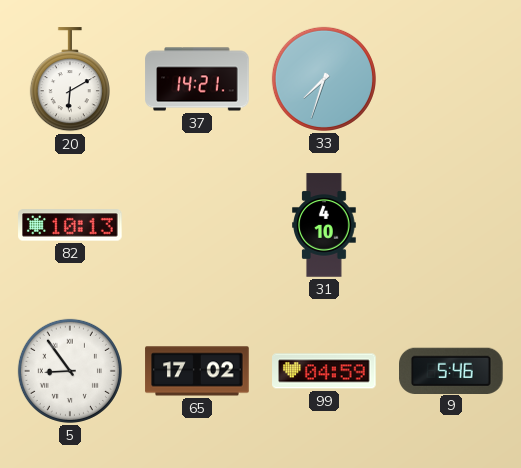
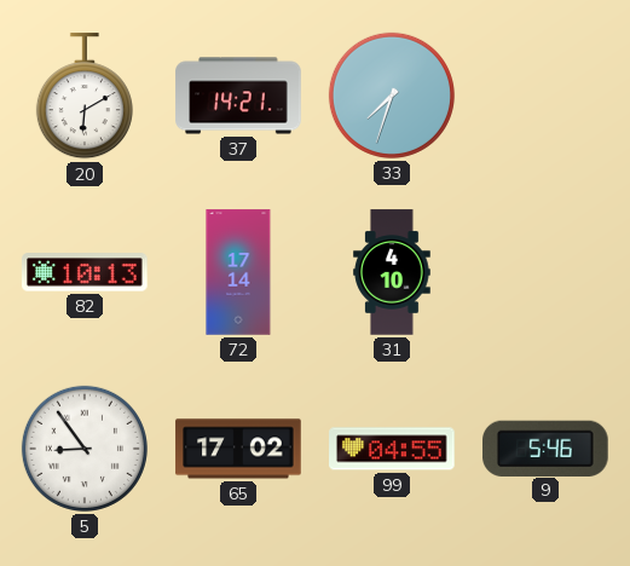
72: none -> 17:14 (238, 272)
99: 04:59 -> 04:55 (392, 449)
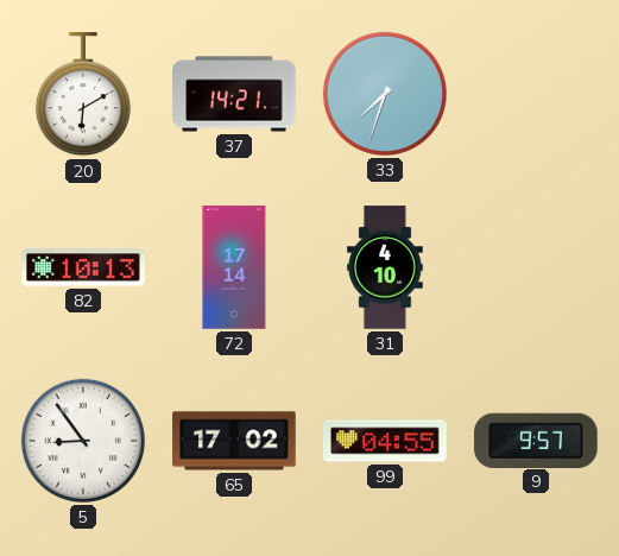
9: 5:46 -> 9:57 (537, 440)
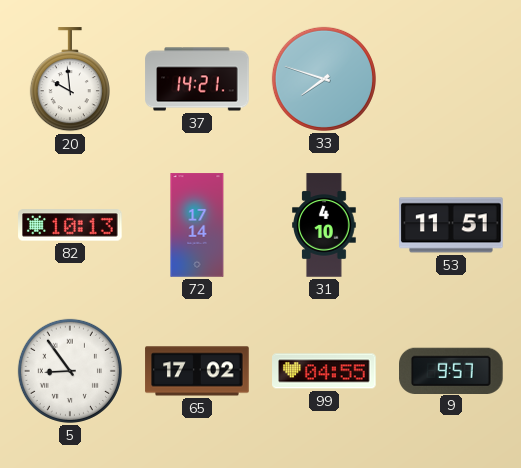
20: 6:10 -> 9:59 (70, 80)
33: 7:33 -> 7:48 (324, 79)
53: none -> 11:51 (451, 225)
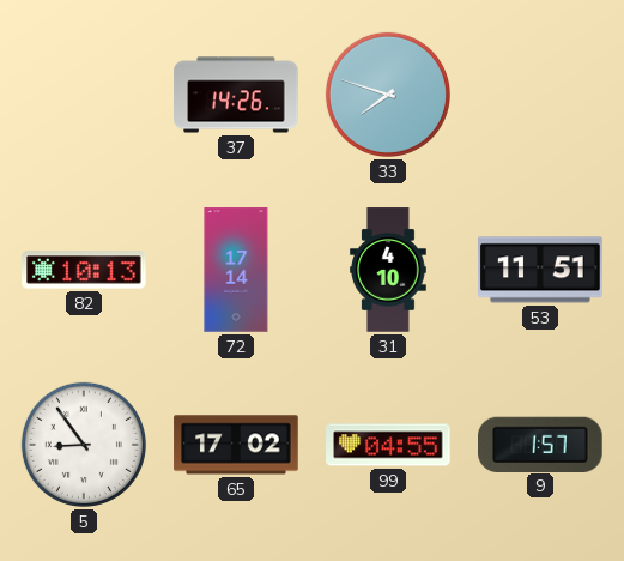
20: 9:59 -> none (70, 80)
37: 14:21 -> 14:26 (236, 95)
9: 9:57 -> 1:57 (541, 444)
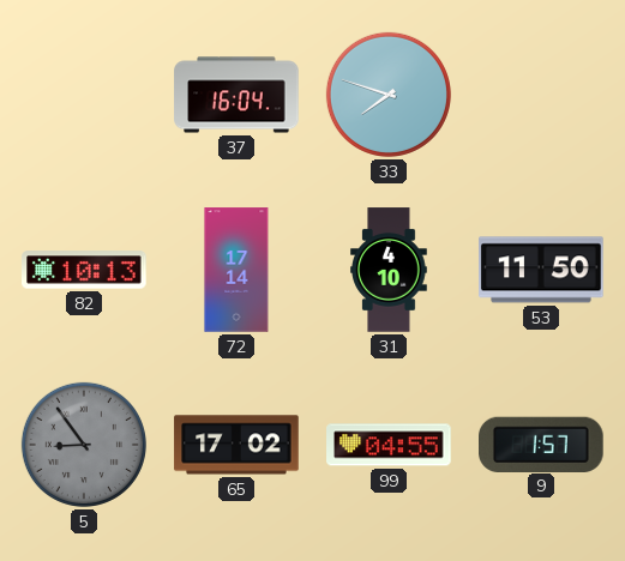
37: 14:26 -> 16:04 (236, 95)
53: 11:51 -> 11:50 (541, 270)
5 dial: white -> grey (84, 445)
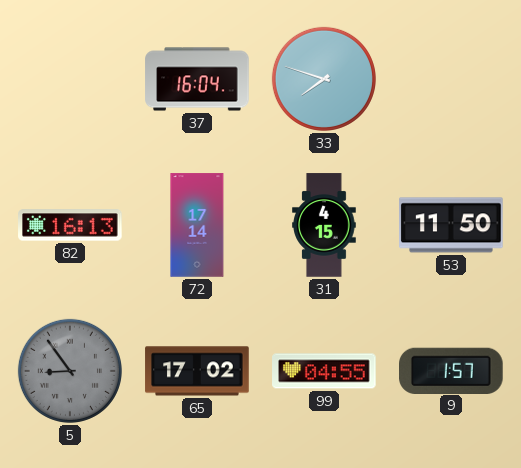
82: 10:13 -> 16:13 (70, 225)
31: 4:10 -> 4:15 (324, 225)
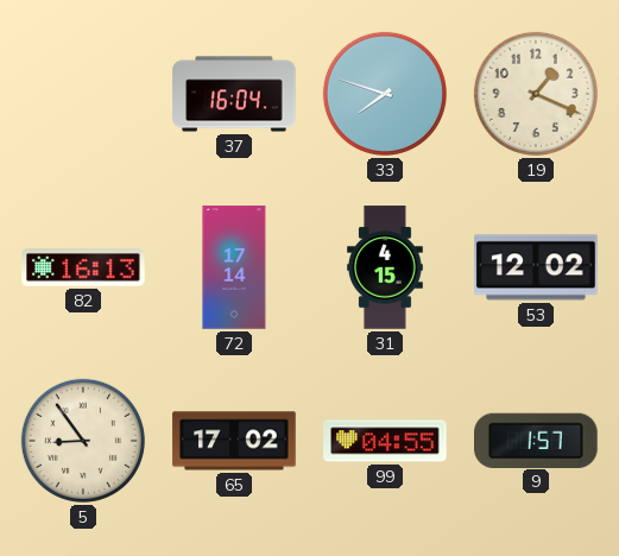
19: none -> 1:19 (536, 94)
53: 11:50 -> 12:02 (536, 267)
5 dial: grey -> cream (83, 441)
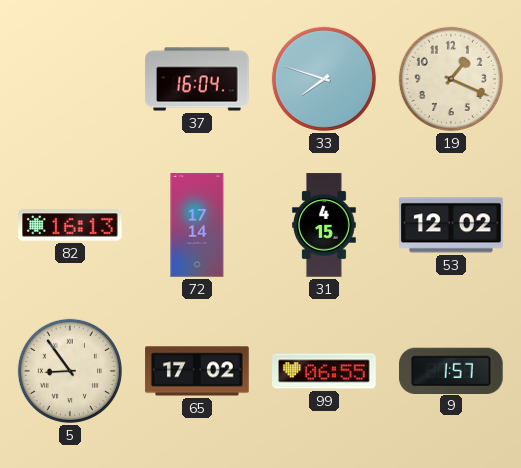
99: 04:55 -> 06:55 (324, 371)
